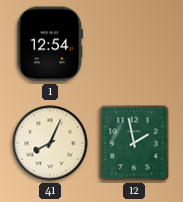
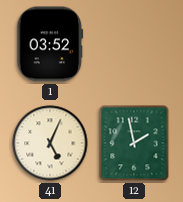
1: 12:54 -> 03:52 (50, 44)
41: 8:04 -> 5:04 (50, 143)
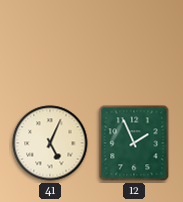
1: 03:52 -> none (50, 44)
12: 1:58 -> 1:56 (134, 143)
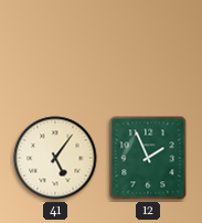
41: 5:04 -> 5:06 (55, 158)
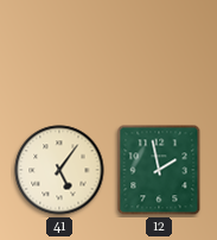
12: 1:56 -> 1:58 (159, 170)
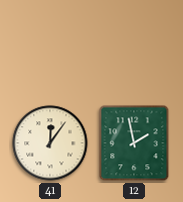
41: 5:06 -> 12:06 (50, 143)
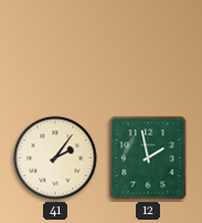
41: 12:06 -> 2:06 (55, 158)
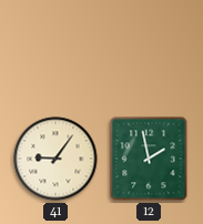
41: 2:06 -> 9:06 (55, 159)
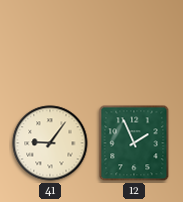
12: 1:58 -> 1:56 (134, 143)
